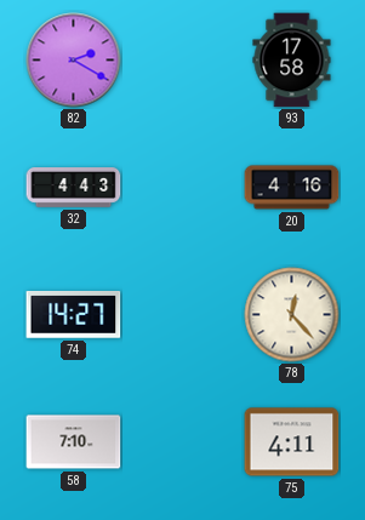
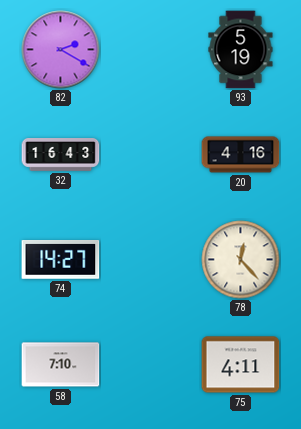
93: 17:58 -> 5:19 (241, 50)
32: 4:43 -> 16:43 (61, 155)
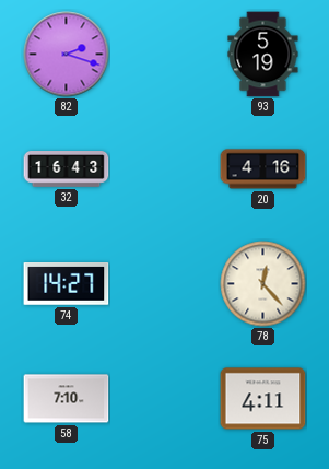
82: 2:20 -> 2:18 (67, 55)
